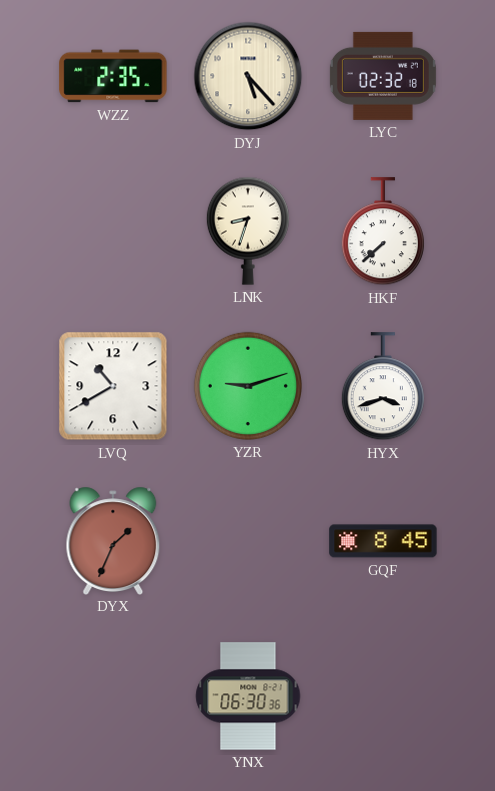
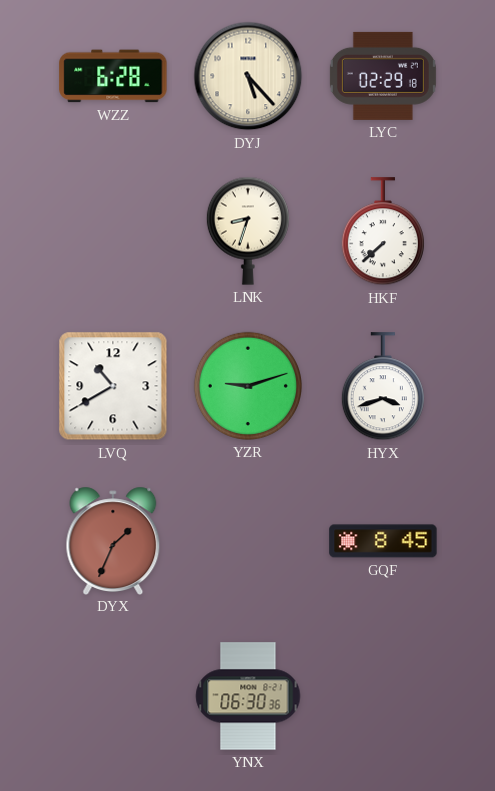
WZZ: 2:35 -> 6:28 (113, 76)
LYC: 02:32 -> 02:29 (383, 76)
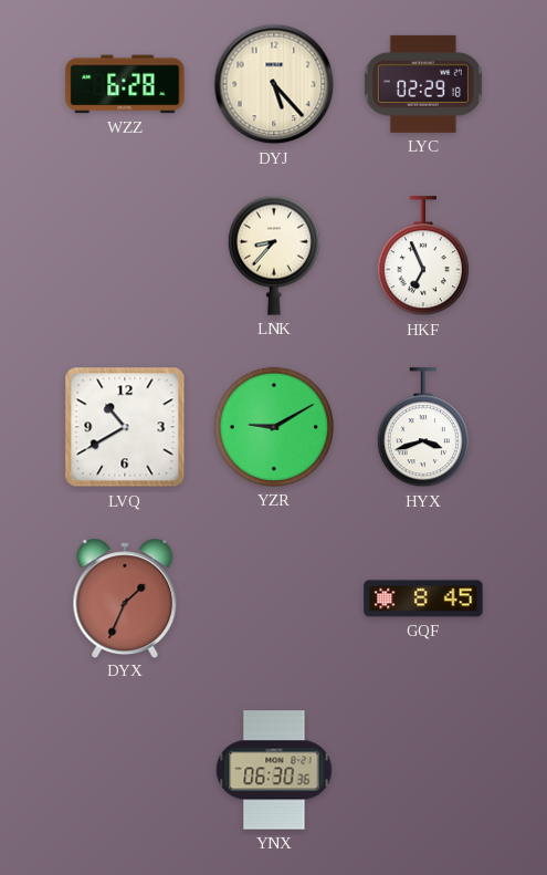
LNK: 8:33 -> 8:37 (274, 256)
HKF: 7:38 -> 6:56 (423, 257)
YZR: 9:12 -> 9:10 (274, 427)
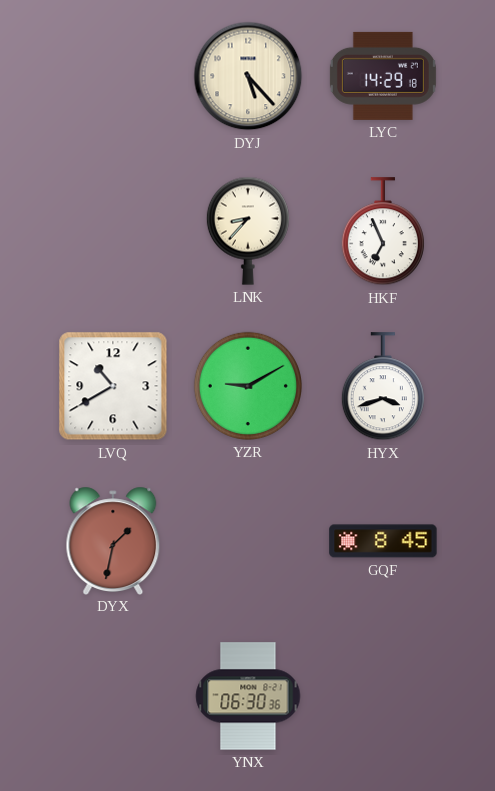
WZZ: 6:28 -> none (125, 84)
LYC: 02:29 -> 14:29 (383, 76)
DYX: 1:34 -> 1:32 (113, 540)
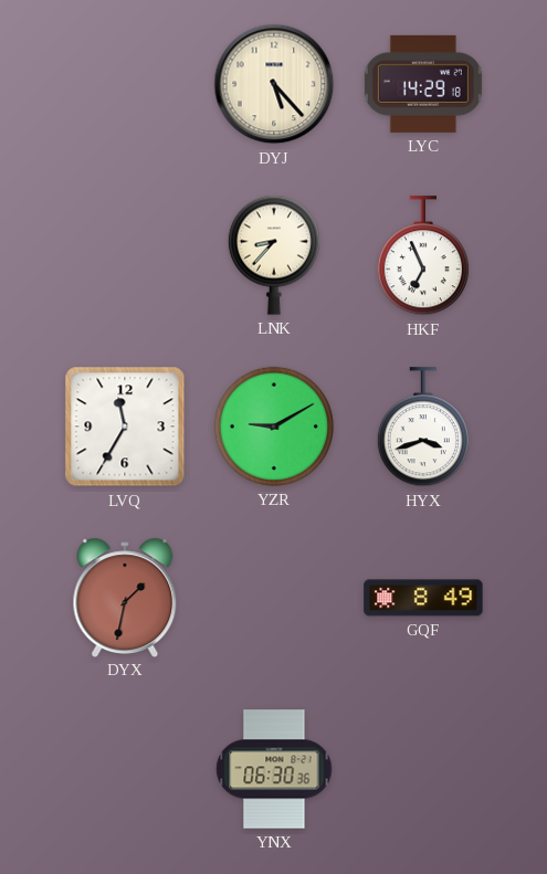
LVQ: 10:40 -> 11:35 (125, 427)
GQF: 8:45 -> 8:49 (423, 598)
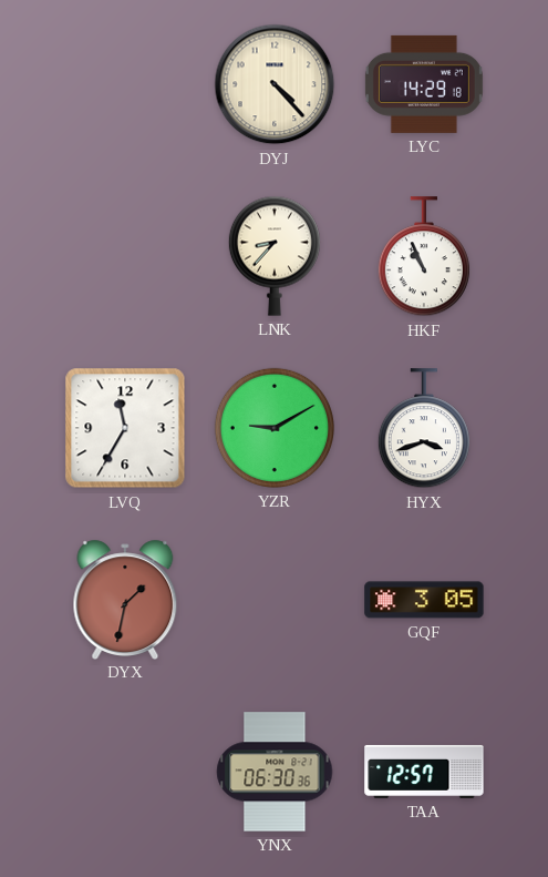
DYJ: 5:23 -> 4:23 (275, 84)
HKF: 6:56 -> 10:56 (424, 257)
GQF: 8:49 -> 3:05 (424, 600)
TAA: none -> 12:57 (424, 772)
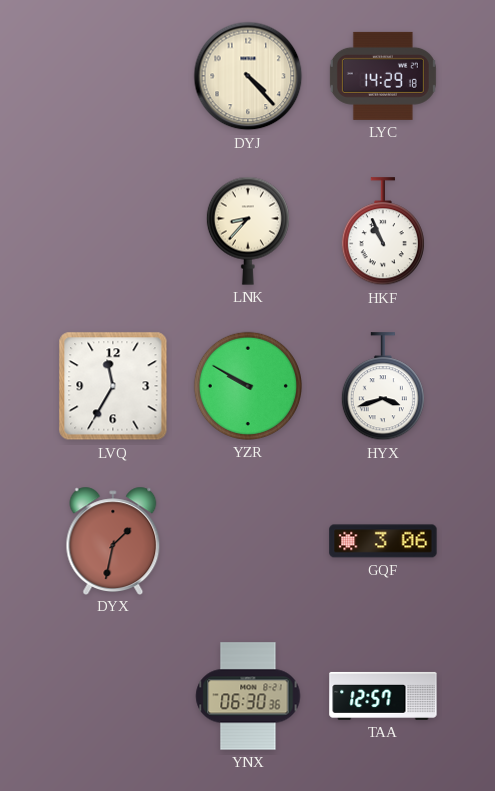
YZR: 9:10 -> 9:50 (248, 386)
GQF: 3:05 -> 3:06 (383, 541)
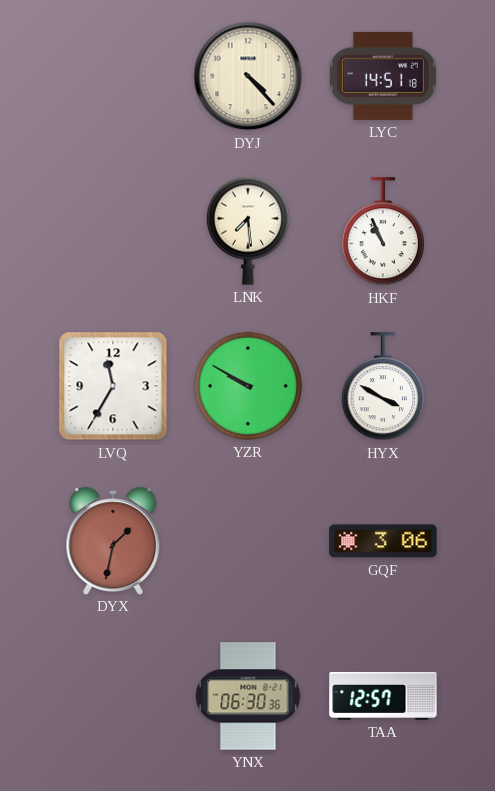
LYC: 14:29 -> 14:51 (383, 76)
LNK: 8:37 -> 7:29 (248, 231)
HYX: 3:42 -> 3:50 (383, 387)
